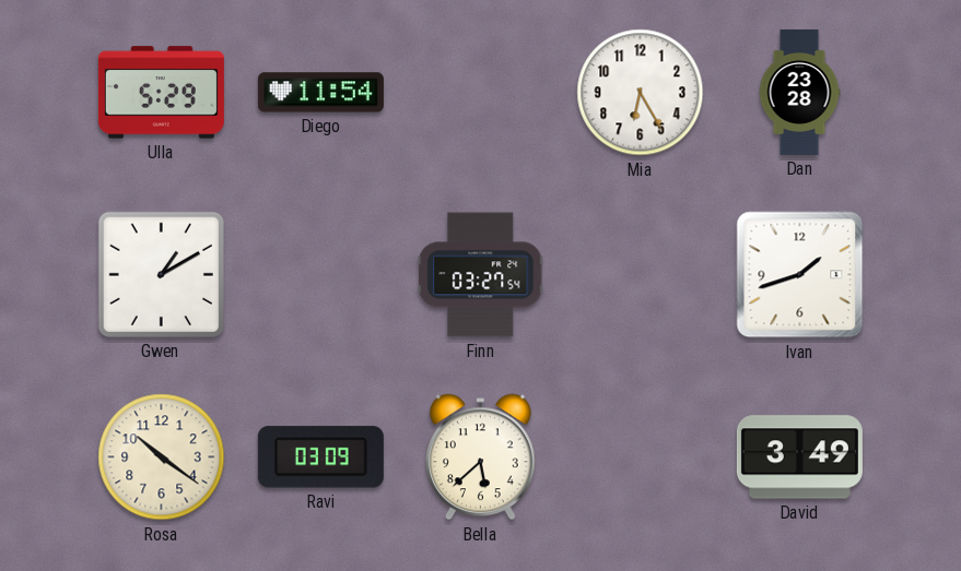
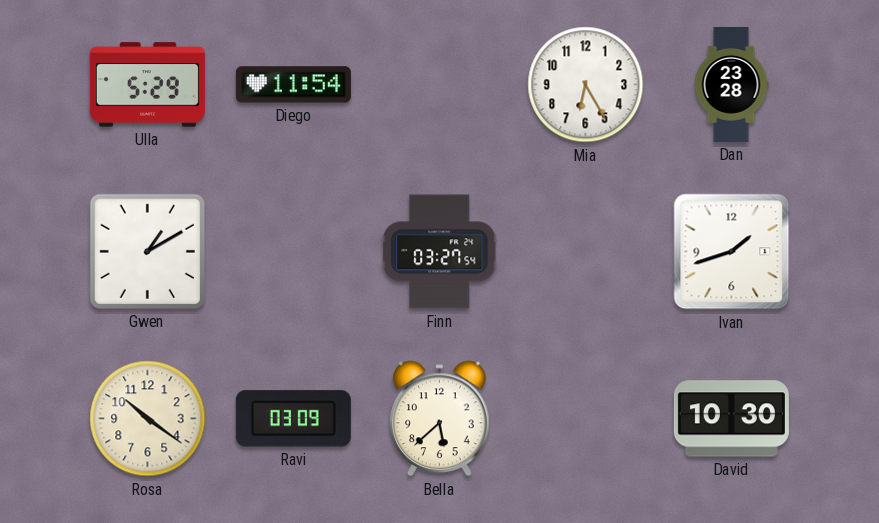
David: 3:49 -> 10:30 (731, 419)
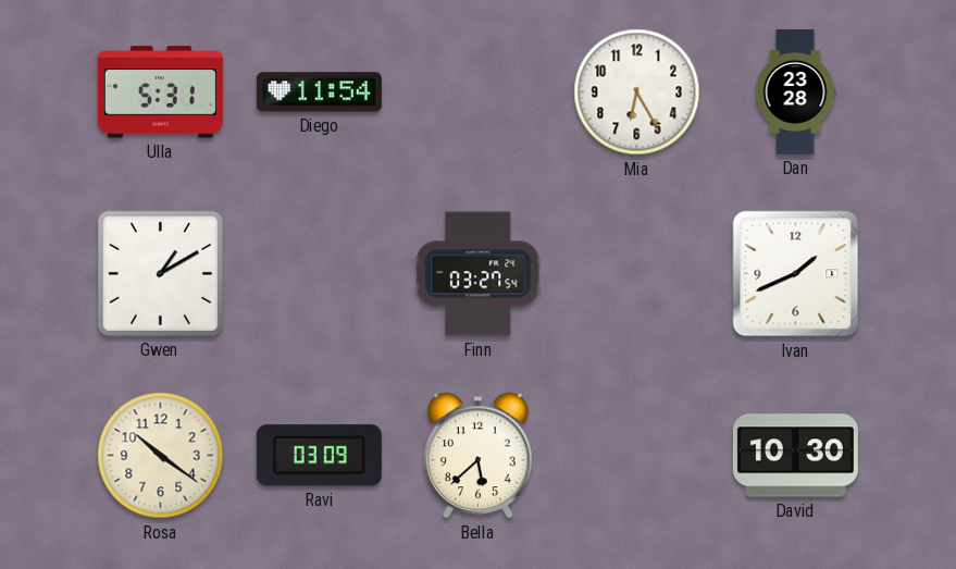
Ulla: 5:29 -> 5:31 (160, 92)
Ivan: 1:42 -> 1:41 (796, 274)
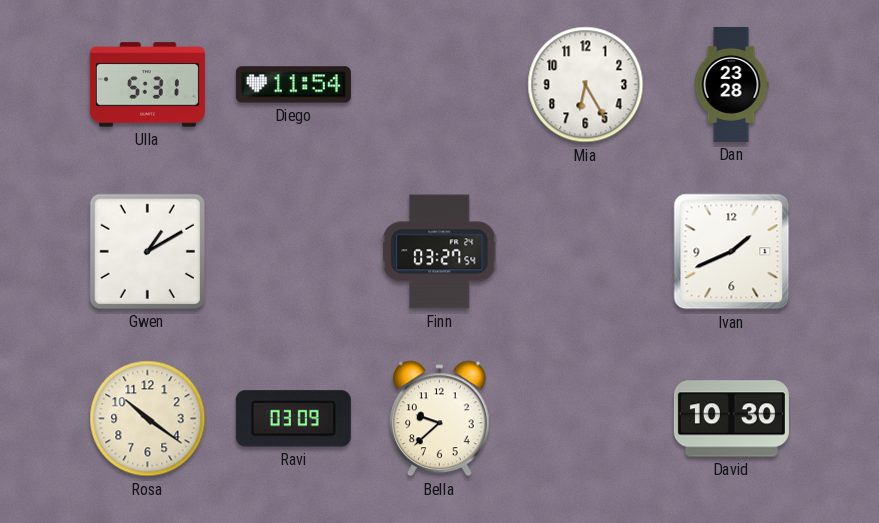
Bella: 5:38 -> 9:38 (440, 419)
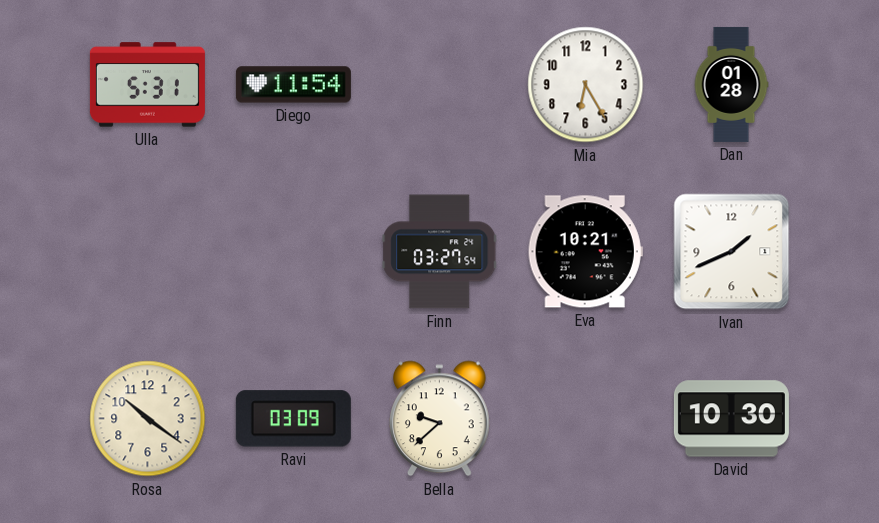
Dan: 23:28 -> 01:28 (731, 84)
Gwen: 1:10 -> none (147, 251)
Eva: none -> 10:21 (585, 252)
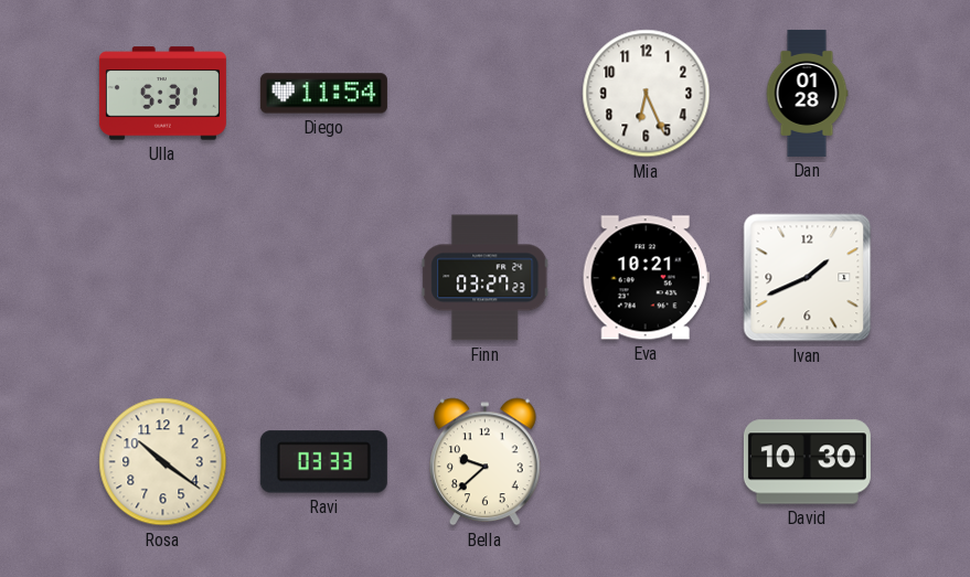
Mia: 6:25 -> 6:26 (647, 94)
Finn: 03:27:54 -> 03:27:23 (486, 278)
Ravi: 03:09 -> 03:33 (323, 462)
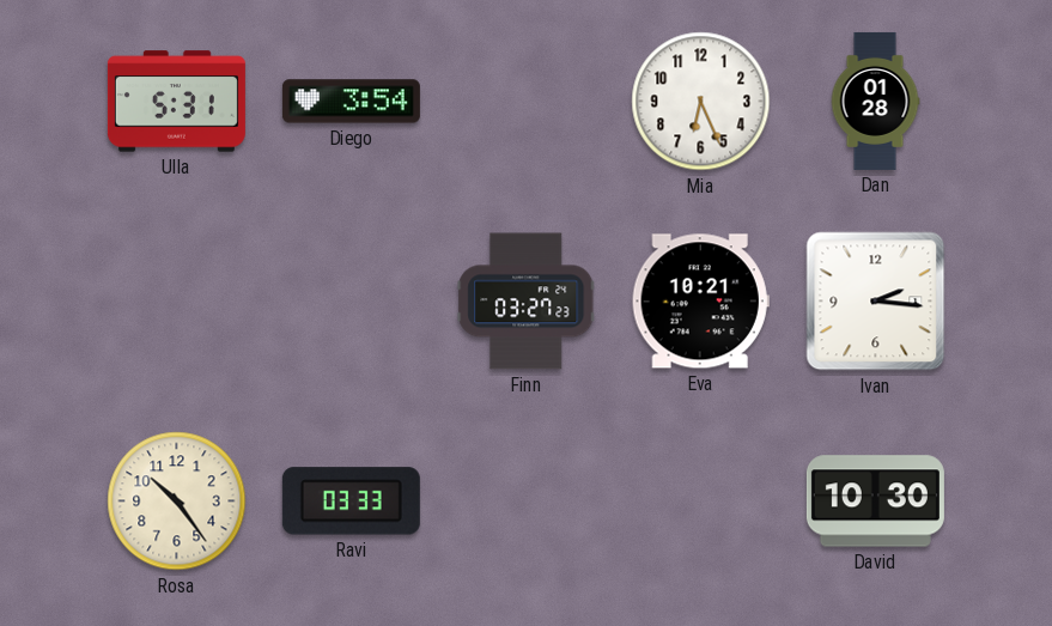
Diego: 11:54 -> 3:54 (351, 102)
Ivan: 1:41 -> 2:16 (876, 302)
Rosa: 10:21 -> 10:24 (177, 502)
Bella: 9:38 -> none (486, 462)
